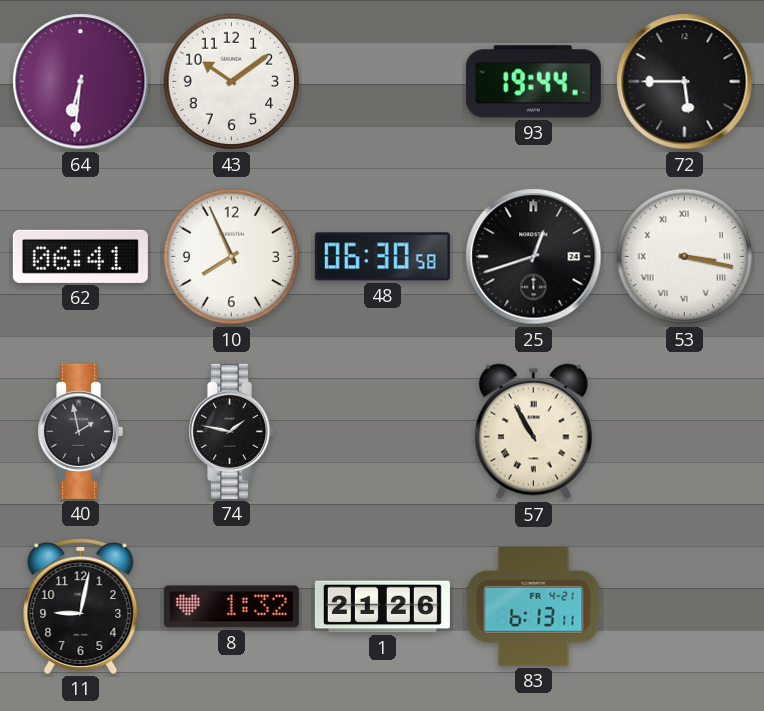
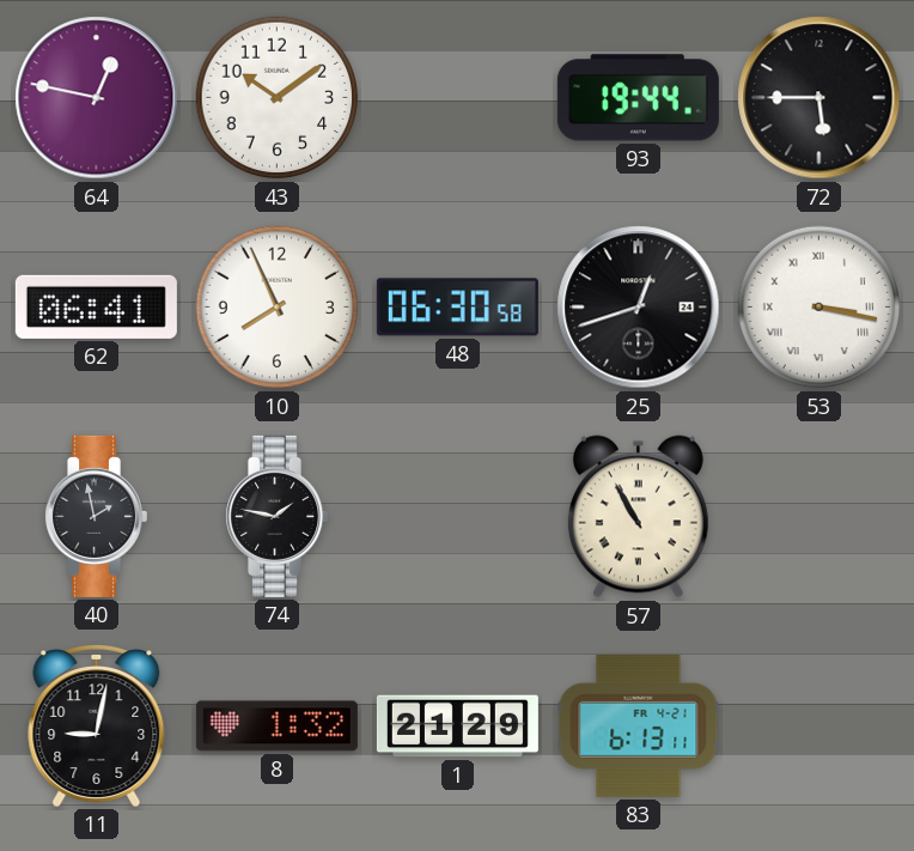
64: 6:31 -> 12:47 (97, 98)
1: 21:26 -> 21:29 (457, 727)
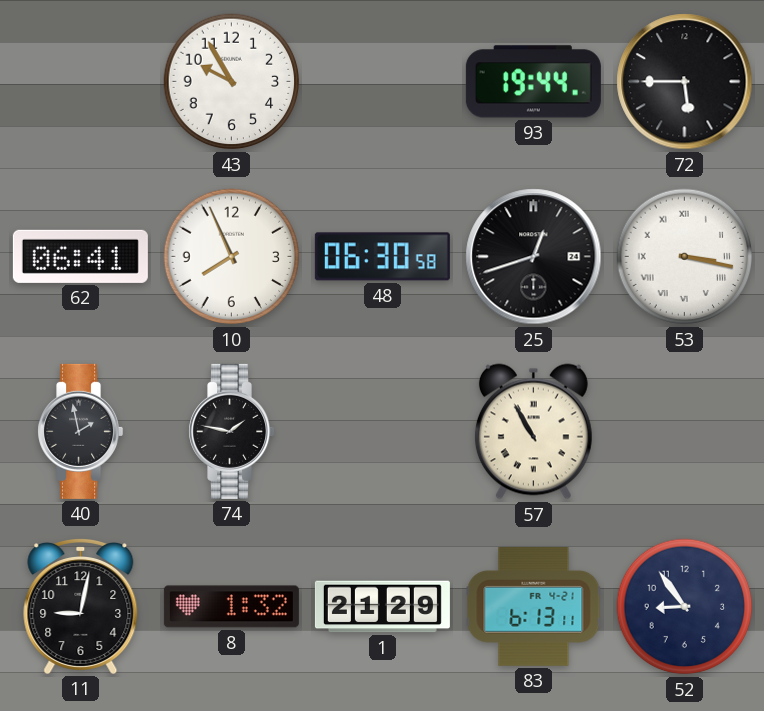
64: 12:47 -> none (97, 98)
43: 10:09 -> 9:55 (232, 82)
52: none -> 8:54 (685, 607)
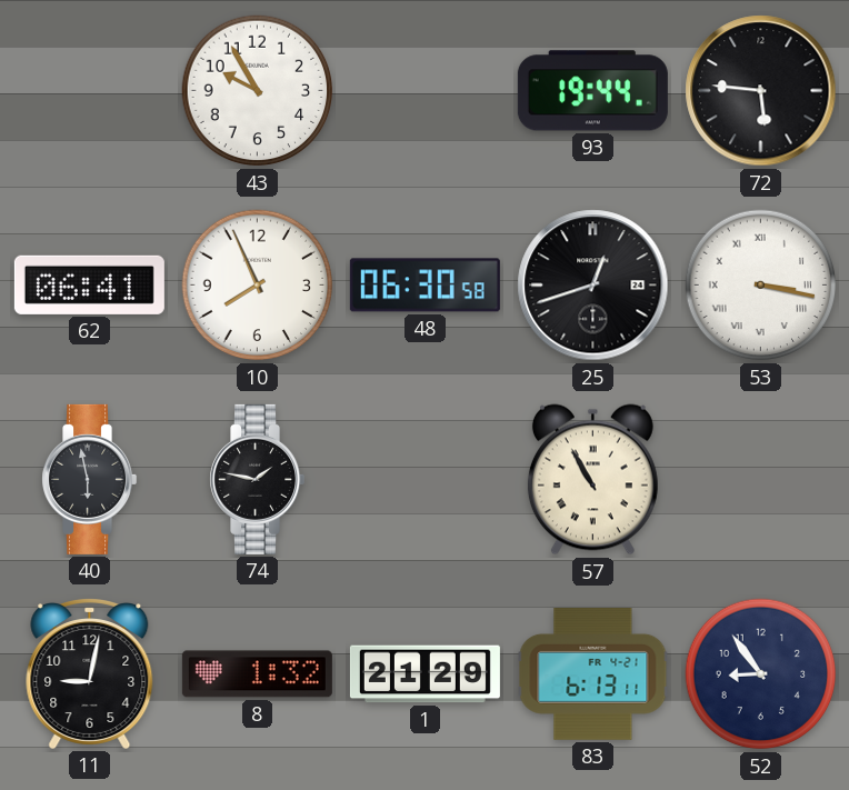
72: 5:45 -> 5:46 (761, 91)
40: 1:58 -> 5:58 (90, 479)
